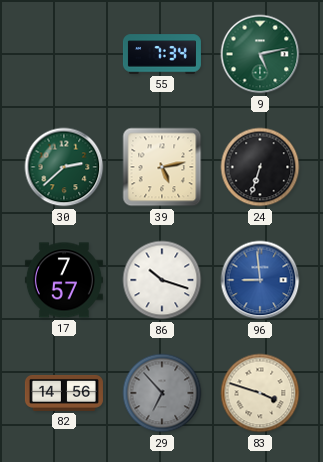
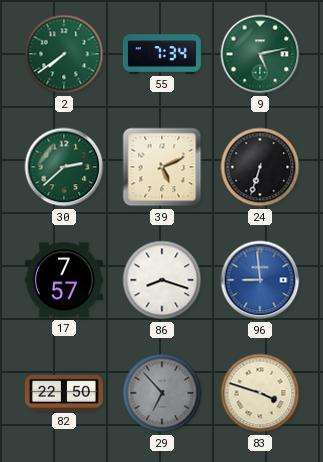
2: none -> 7:39 (64, 54)
39: 5:13 -> 5:11 (162, 167)
86: 10:18 -> 8:18 (162, 280)
82: 14:56 -> 22:50 (64, 393)
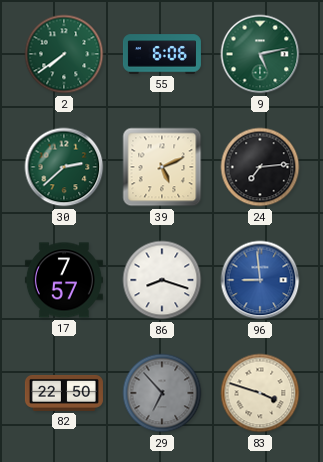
55: 7:34 -> 6:06 (162, 54)
24: 6:33 -> 7:14 (260, 167)
